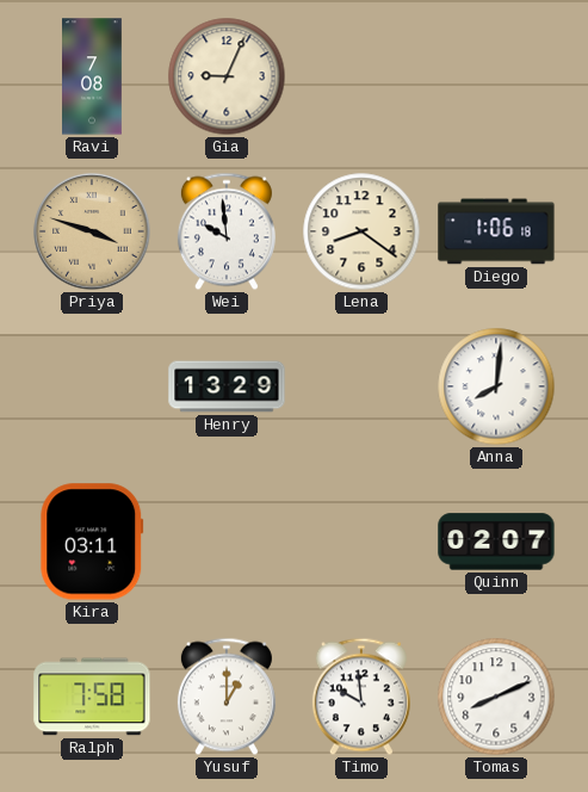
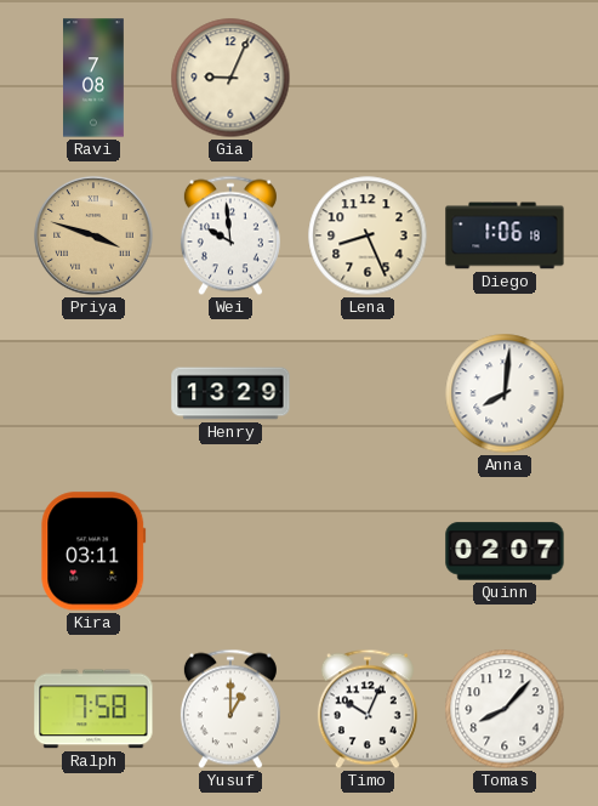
Lena: 8:21 -> 8:26 (368, 235)
Timo: 9:59 -> 10:04 (368, 709)
Tomas: 8:11 -> 8:07 (505, 709)
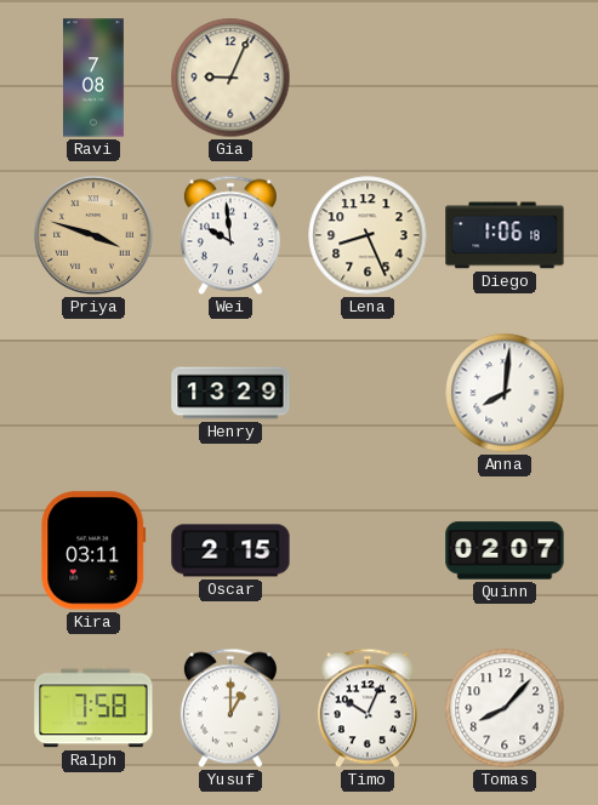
Oscar: none -> 2:15 (230, 550)
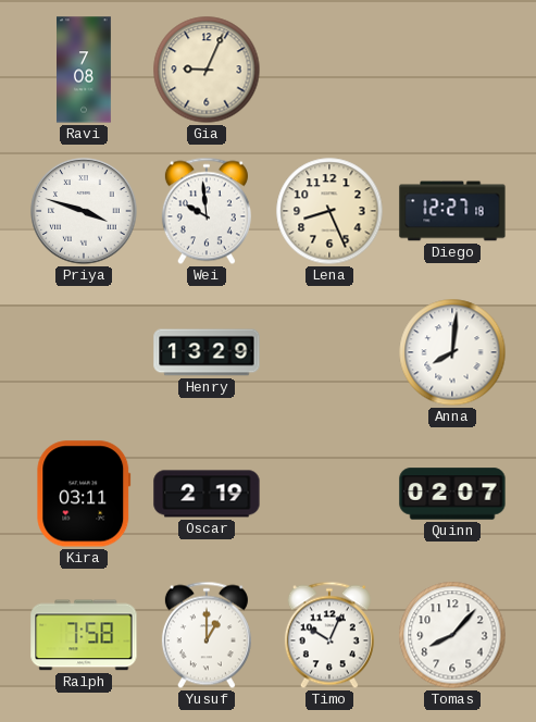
Priya dial: champagne -> white (84, 211)
Diego: 1:06 -> 12:27 (452, 211)
Oscar: 2:15 -> 2:19 (207, 494)
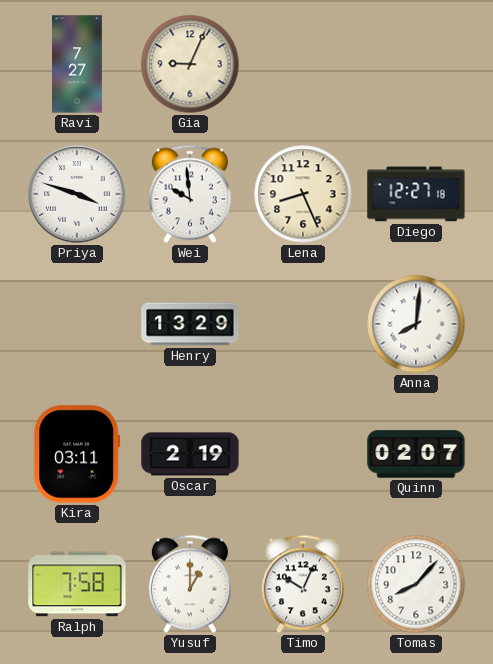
Ravi: 7:08 -> 7:27 (78, 64)
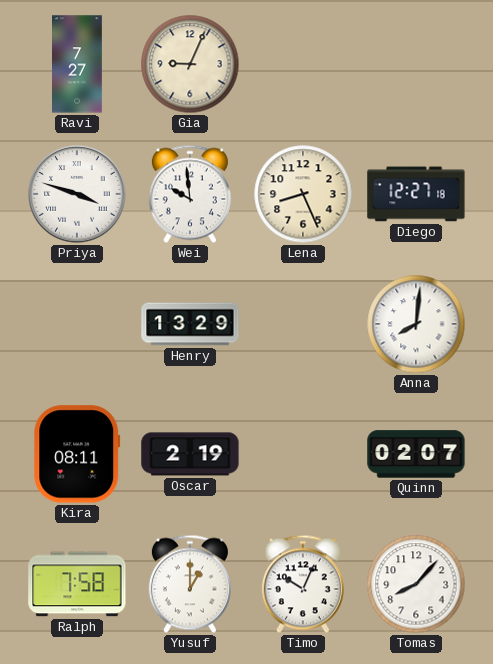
Kira: 03:11 -> 08:11 (77, 454)
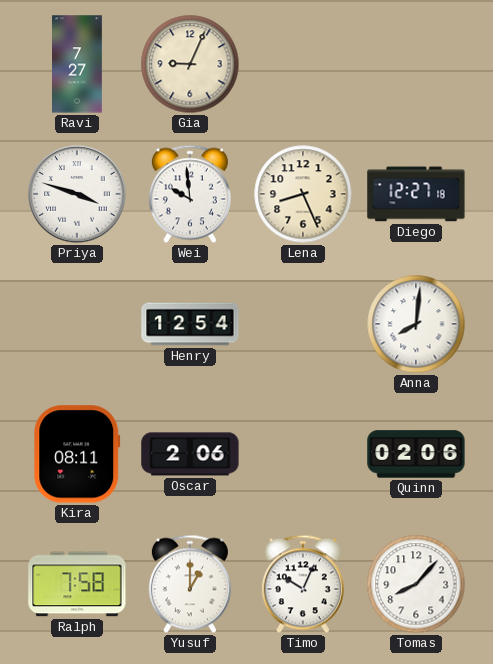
Henry: 13:29 -> 12:54 (190, 324)
Oscar: 2:19 -> 2:06 (190, 454)
Quinn: 02:07 -> 02:06 (416, 454)
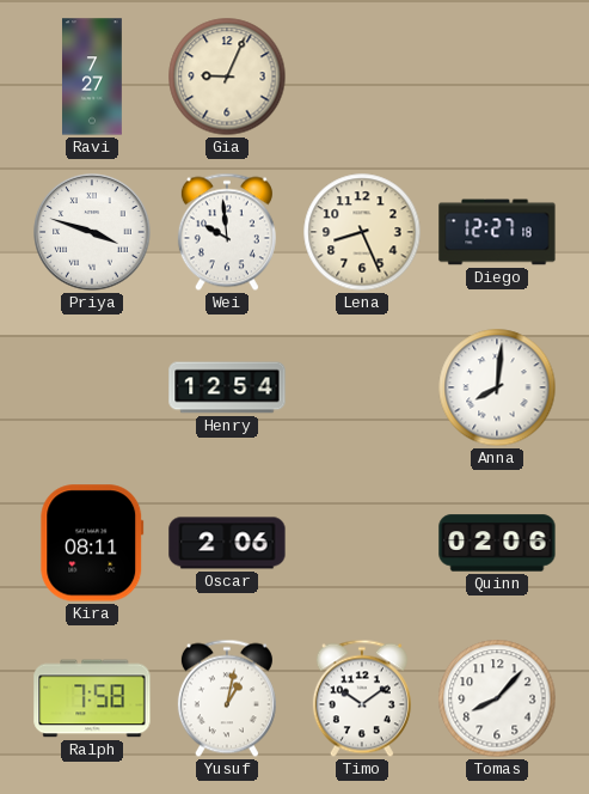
Yusuf: 1:00 -> 1:02 (227, 698)
Timo: 10:04 -> 10:09 (362, 698)
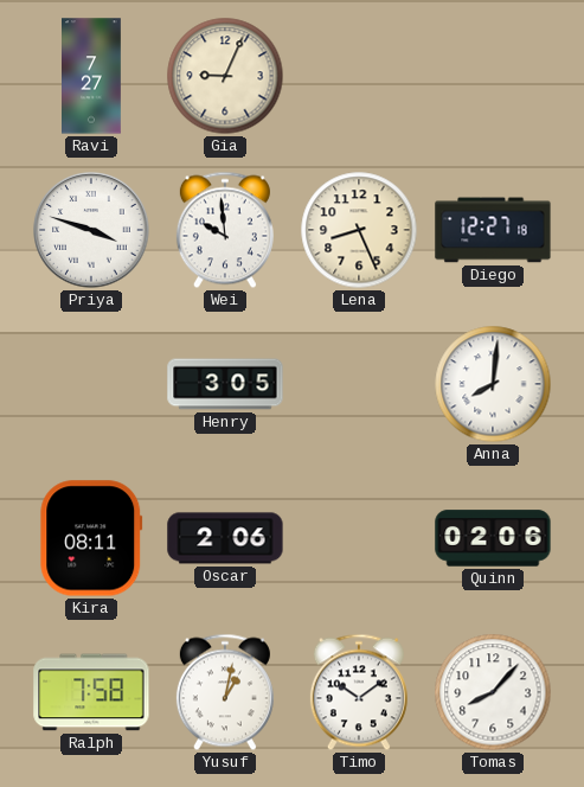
Henry: 12:54 -> 3:05 (225, 384)
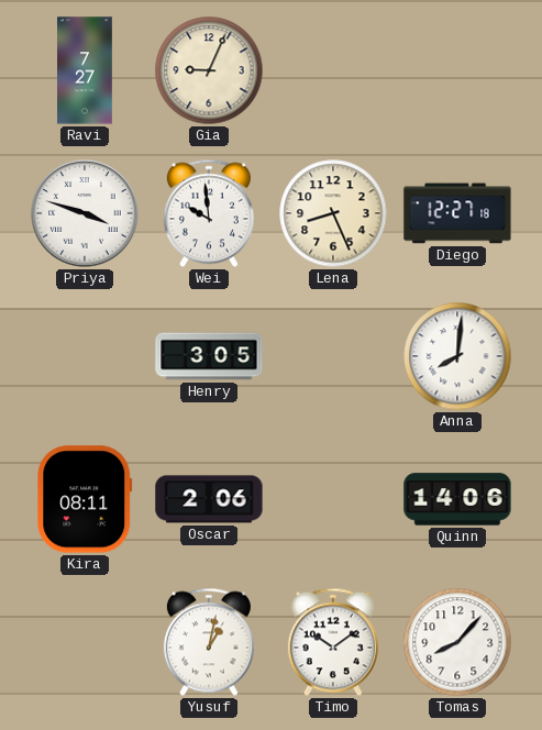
Quinn: 02:06 -> 14:06 (457, 499)
Ralph: 7:58 -> none (91, 692)
